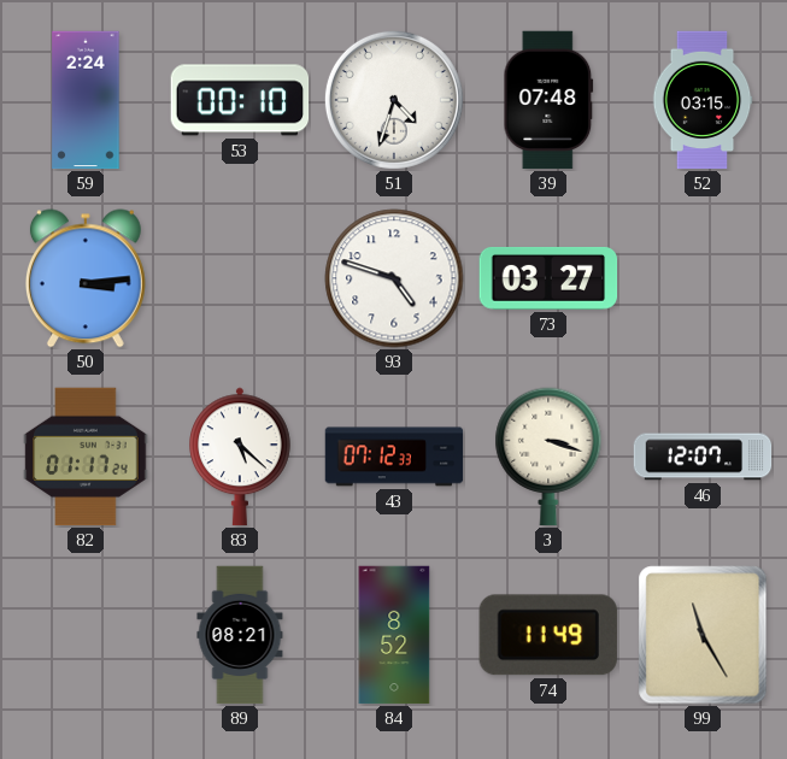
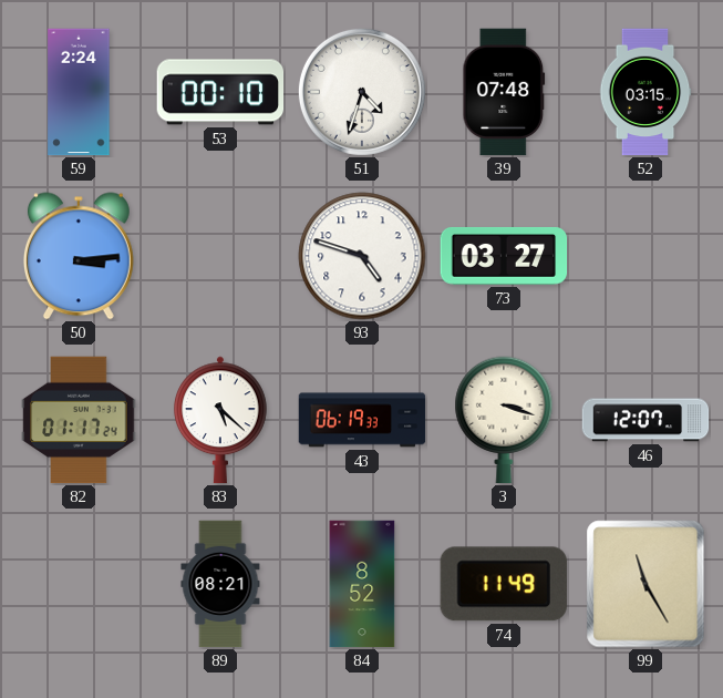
43: 07:12 -> 06:19 (362, 420)
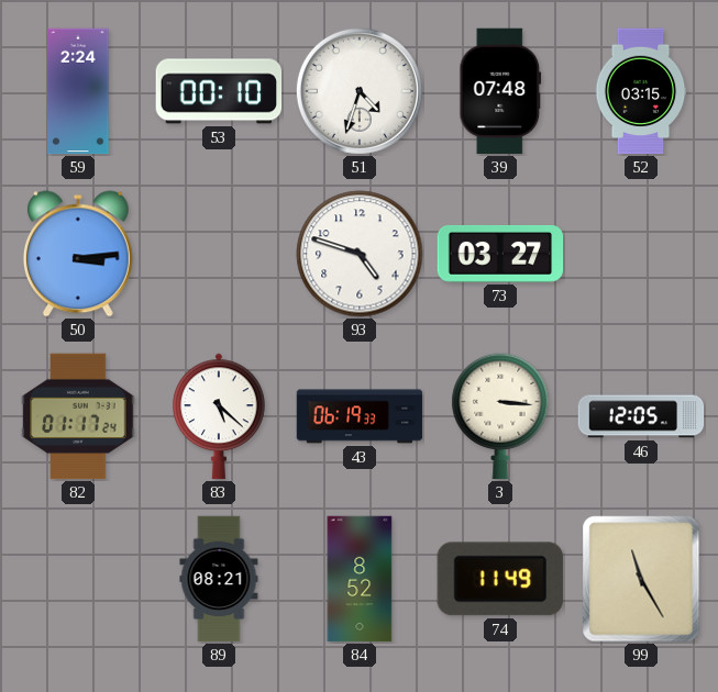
3: 3:18 -> 3:16 (500, 416)
46: 12:07 -> 12:05 (641, 416)
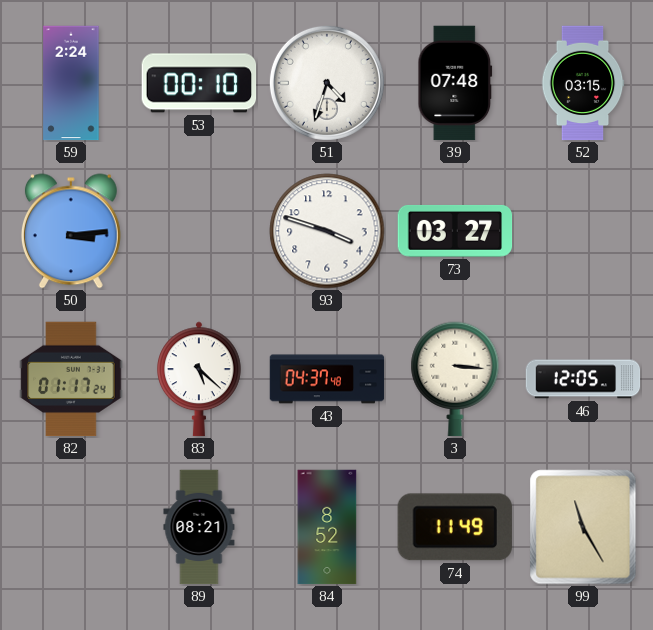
93: 4:48 -> 3:48 (327, 231)
43: 06:19 -> 04:37 (327, 379)
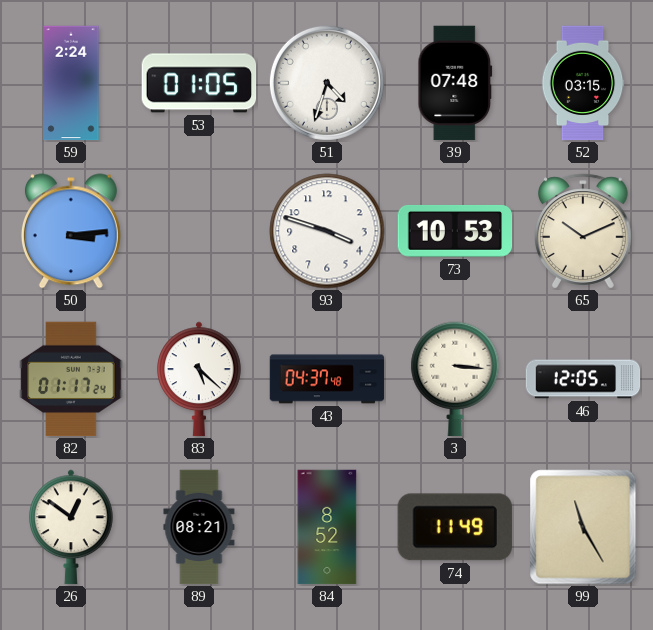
53: 00:10 -> 01:05 (199, 83)
73: 03:27 -> 10:53 (455, 231)
65: none -> 10:11 (584, 231)
26: none -> 12:51 (72, 527)
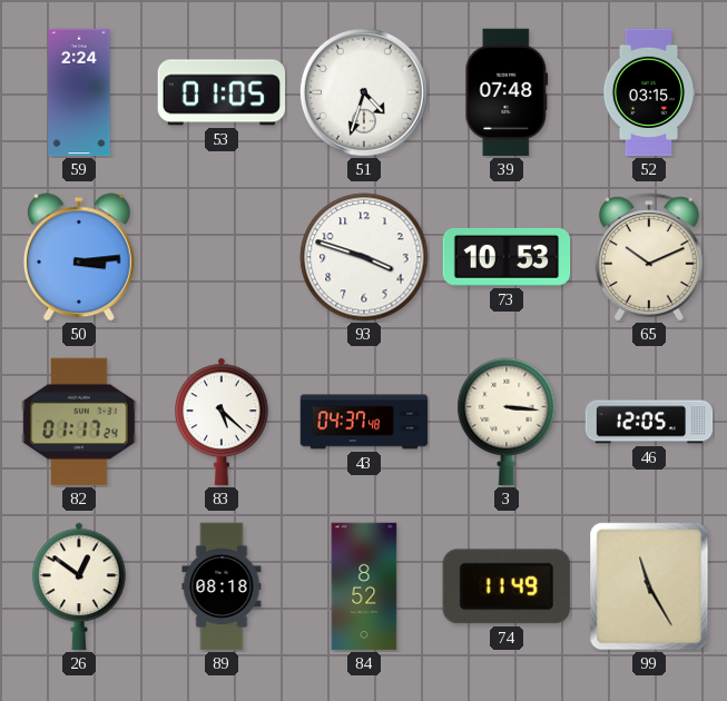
89: 08:21 -> 08:18 (222, 586)
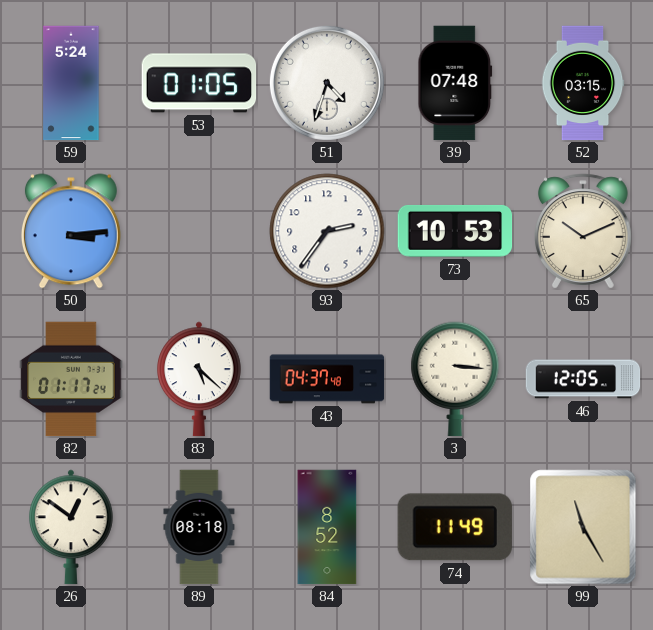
59: 2:24 -> 5:24 (71, 83)
93: 3:48 -> 2:36 (327, 231)
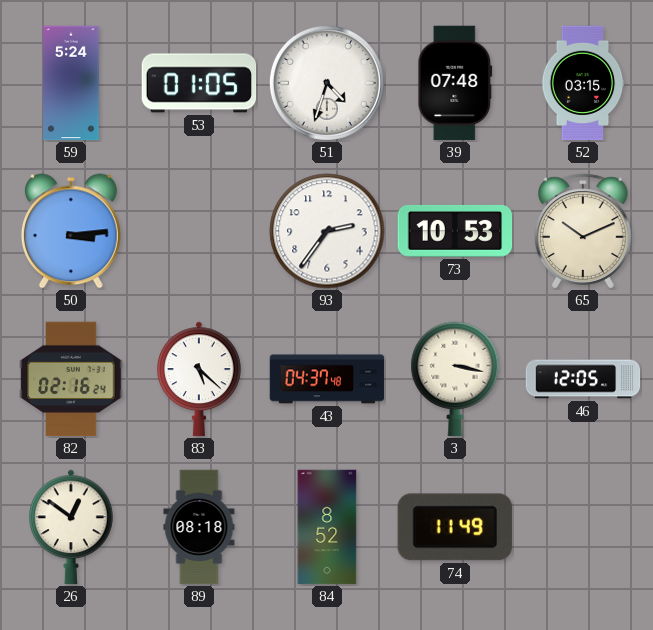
82: 01:17 -> 02:16 (71, 379)
3: 3:16 -> 3:17 (455, 379)
99: 11:25 -> none (583, 527)
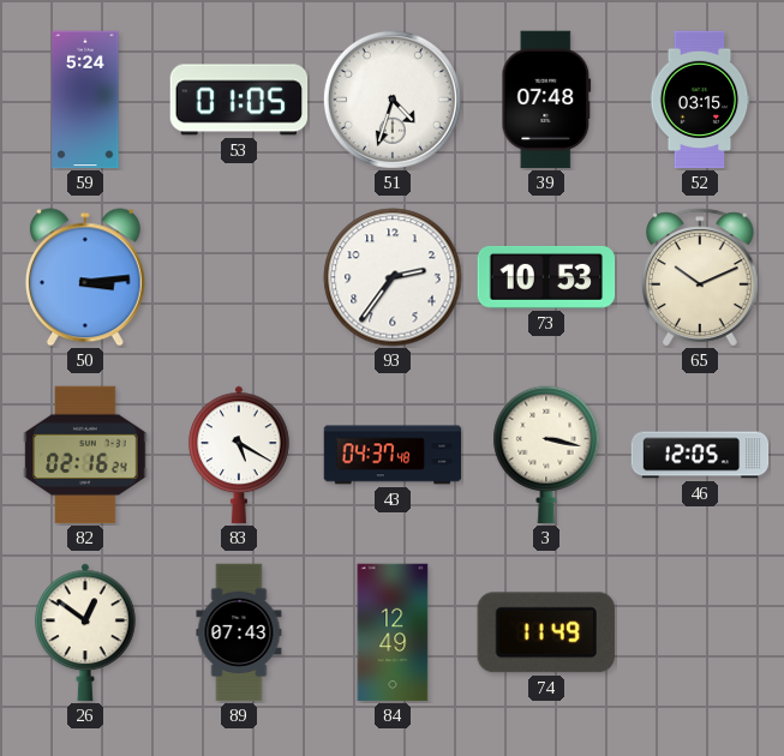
83: 5:22 -> 5:20 (240, 455)
89: 08:18 -> 07:43 (239, 632)
84: 8:52 -> 12:49 (393, 632)
